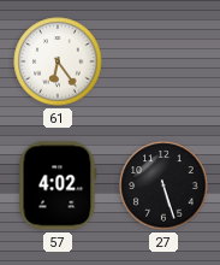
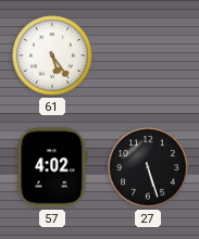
61: 6:24 -> 5:24 (52, 55)
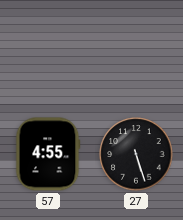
61: 5:24 -> none (52, 55)
57: 4:02 -> 4:55 (48, 154)
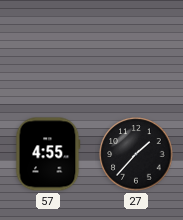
27: 5:27 -> 1:37 (136, 154)
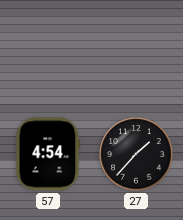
57: 4:55 -> 4:54 (48, 154)
